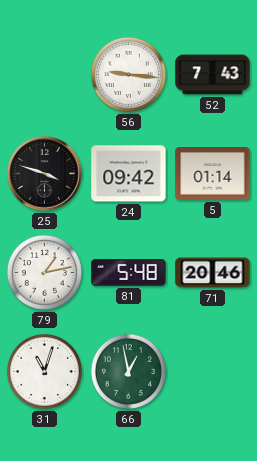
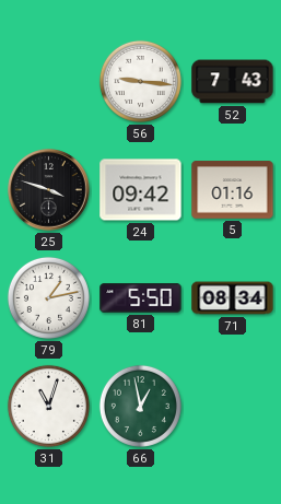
5: 01:14 -> 01:16 (233, 190)
81: 5:48 -> 5:50 (141, 298)
71: 20:46 -> 08:34 (233, 298)
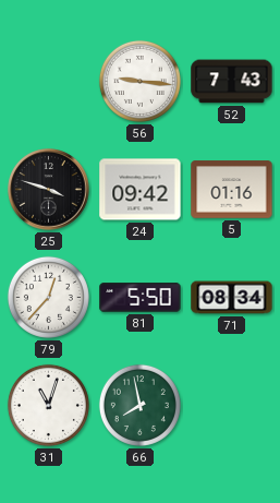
79: 1:13 -> 12:37 (48, 297)
66: 12:58 -> 7:58 (139, 405)
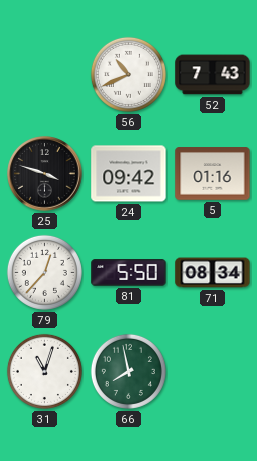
56: 9:16 -> 10:41 (128, 74)
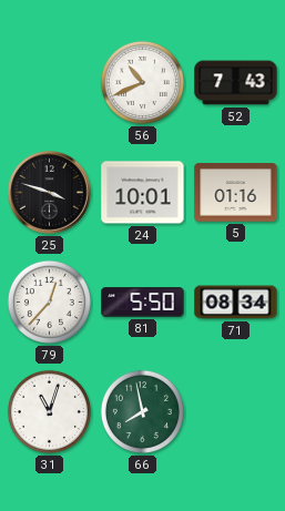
24: 09:42 -> 10:01 (143, 193)
